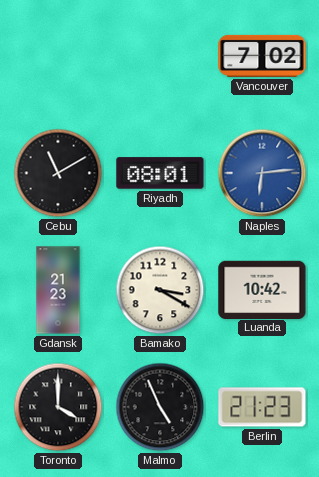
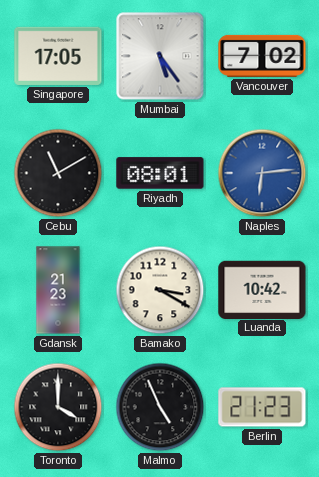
Singapore: none -> 17:05 (58, 56)
Mumbai: none -> 5:24 (160, 56)
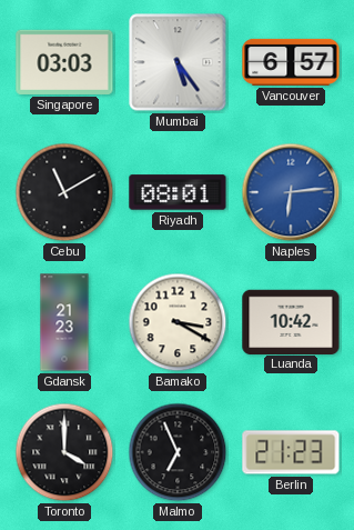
Singapore: 17:05 -> 03:03 (64, 62)
Vancouver: 7:02 -> 6:57 (291, 62)
Malmo: 4:56 -> 6:56 (178, 452)
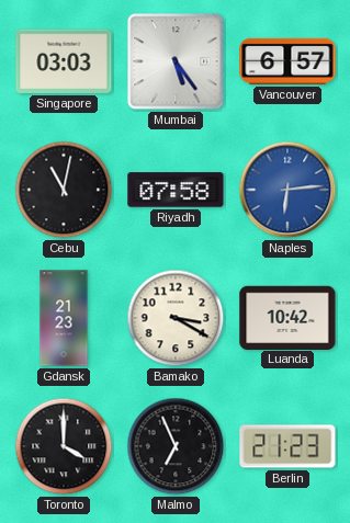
Cebu: 11:10 -> 11:02 (64, 190)
Riyadh: 08:01 -> 07:58 (176, 190)
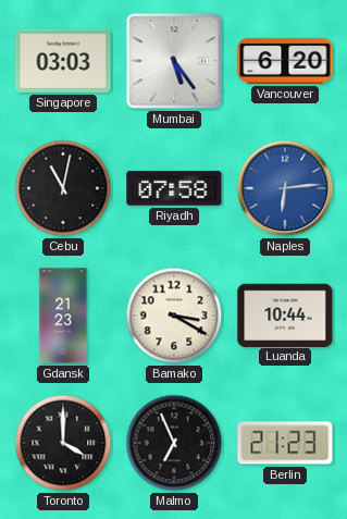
Vancouver: 6:57 -> 6:20 (285, 61)
Luanda: 10:42 -> 10:44 (285, 314)
